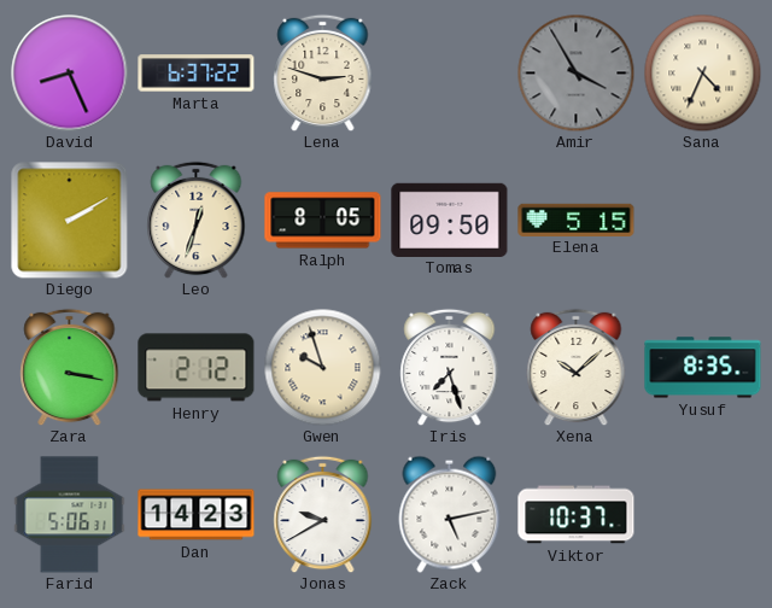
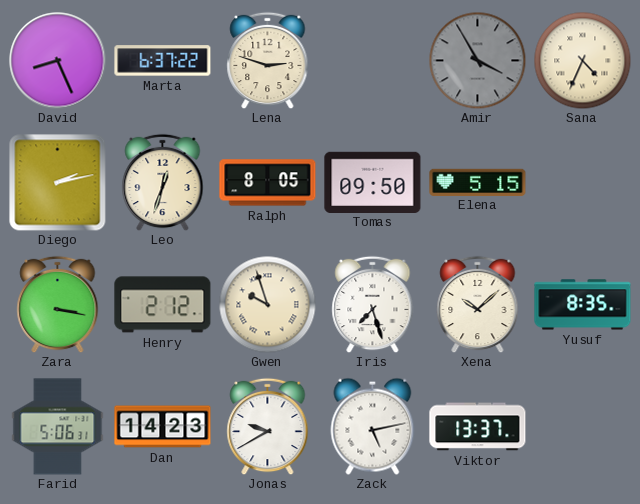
Diego: 2:10 -> 2:13 (58, 183)
Viktor: 10:37 -> 13:37 (478, 427)
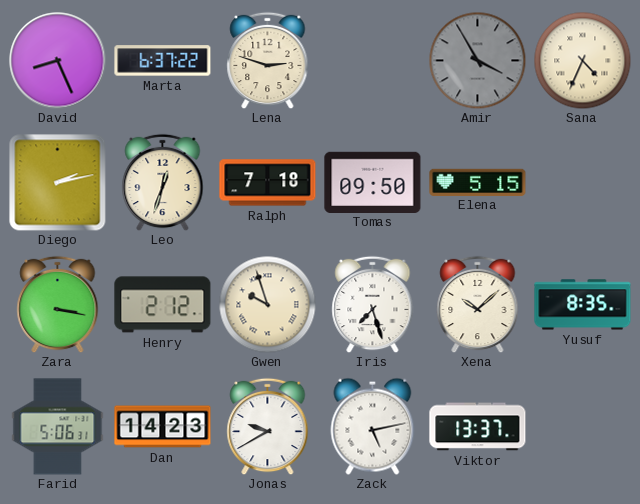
Ralph: 8:05 -> 7:18 (268, 183)
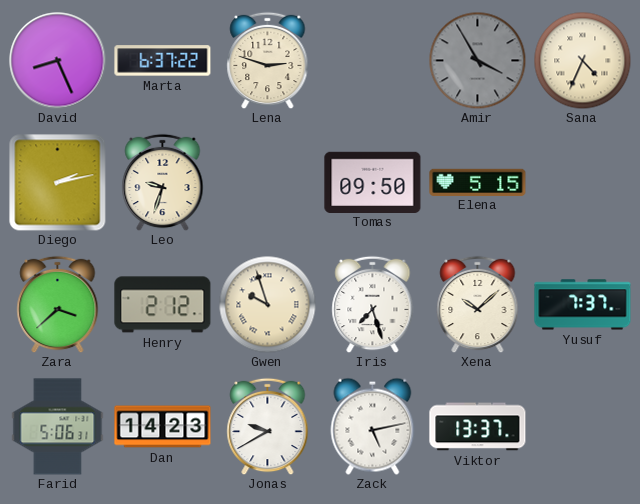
Leo: 12:33 -> 9:33 (163, 182)
Ralph: 7:18 -> none (268, 183)
Zara: 3:17 -> 3:38 (58, 304)
Yusuf: 8:35 -> 7:37 (583, 305)
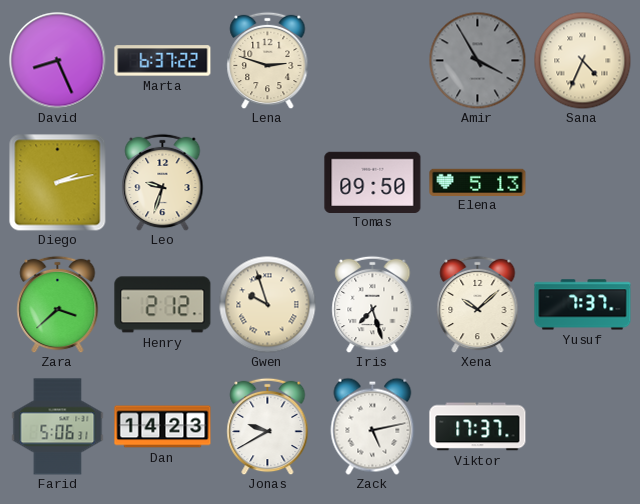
Elena: 5:15 -> 5:13 (478, 182)
Viktor: 13:37 -> 17:37 (478, 427)
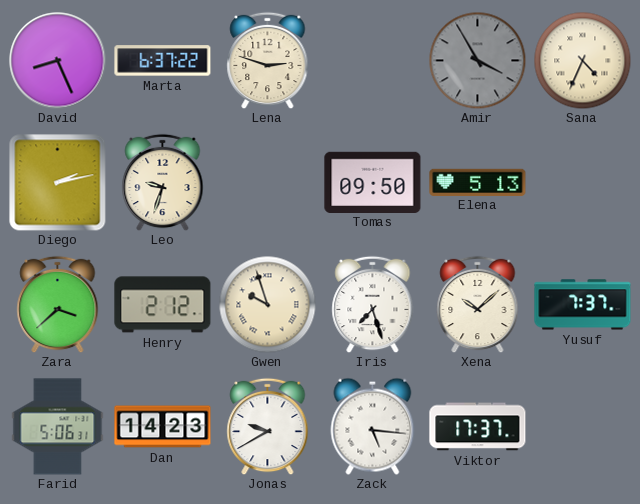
Zack: 5:13 -> 5:16 (373, 426)
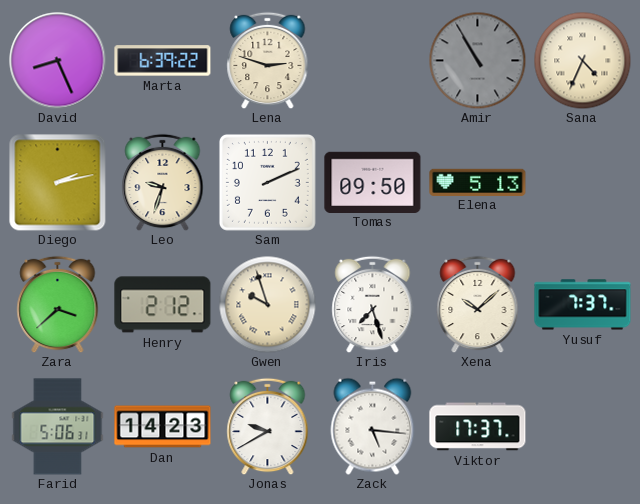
Marta: 6:37 -> 6:39 (163, 61)
Amir: 3:55 -> 10:55 (477, 60)
Sam: none -> 2:11 (267, 182)
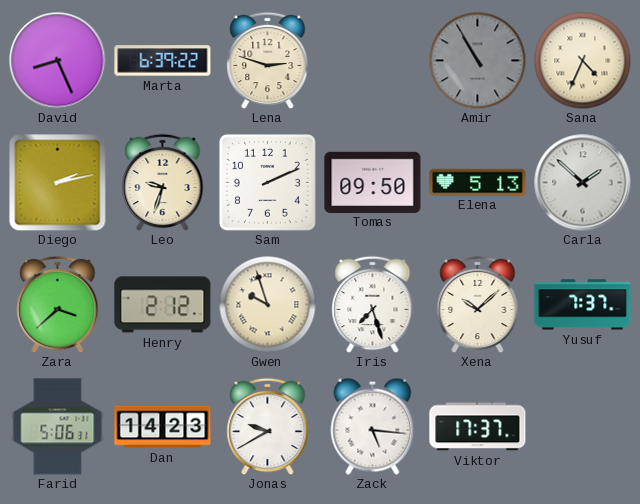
Carla: none -> 1:52 (583, 183)
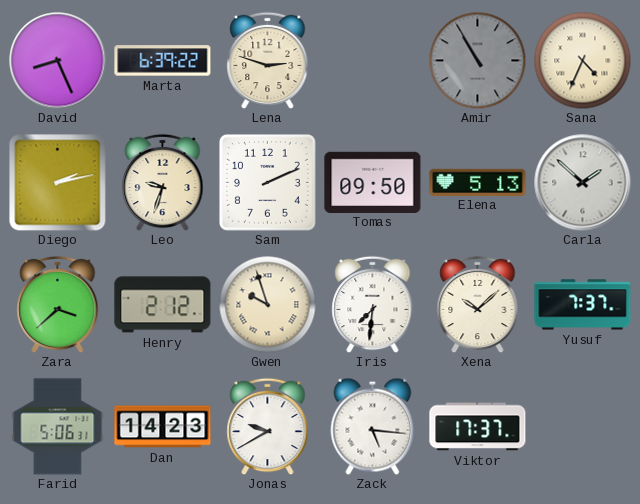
Iris: 7:27 -> 7:31 (373, 304)
